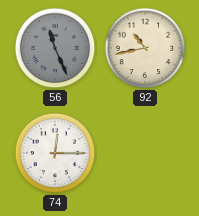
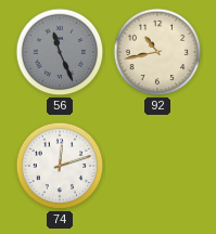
74: 12:15 -> 12:12 (60, 166)
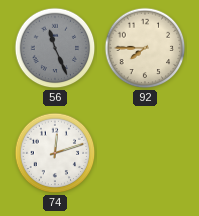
92: 10:43 -> 7:45 (145, 48)
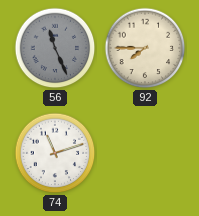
74: 12:12 -> 11:12 (55, 153)
